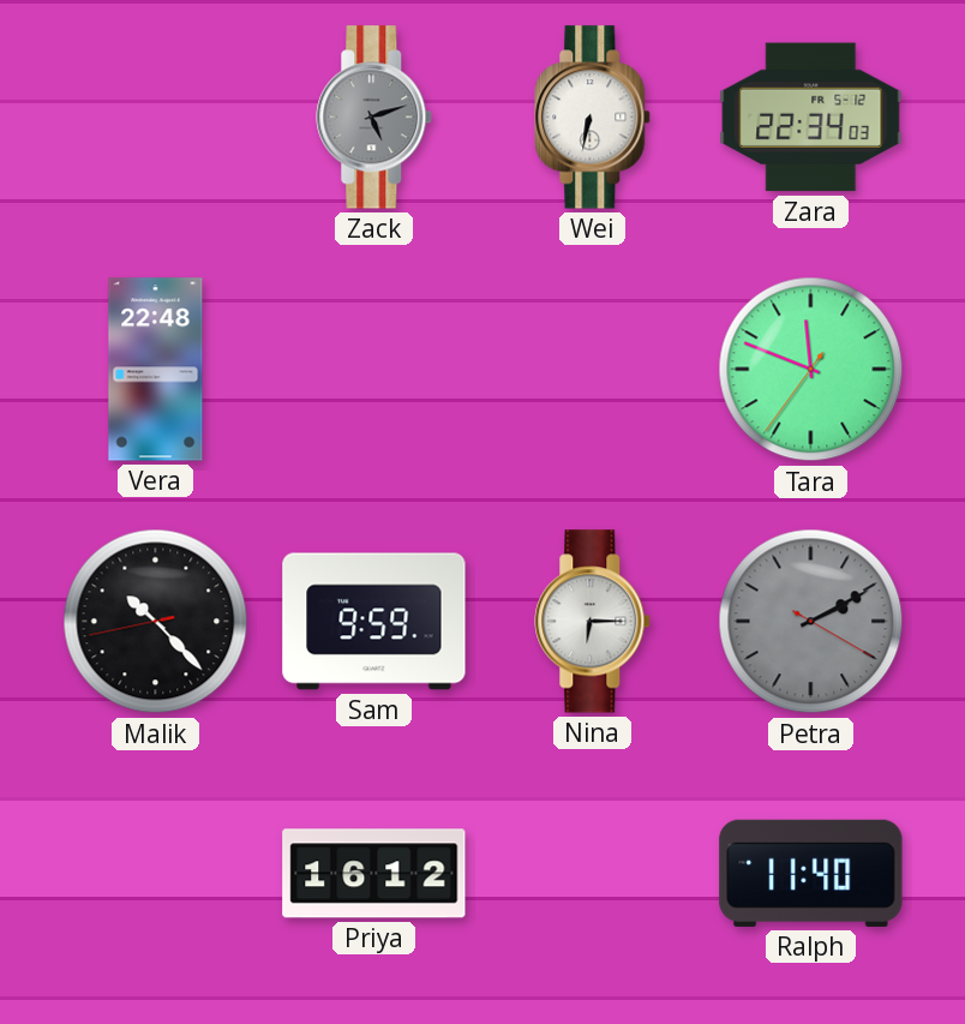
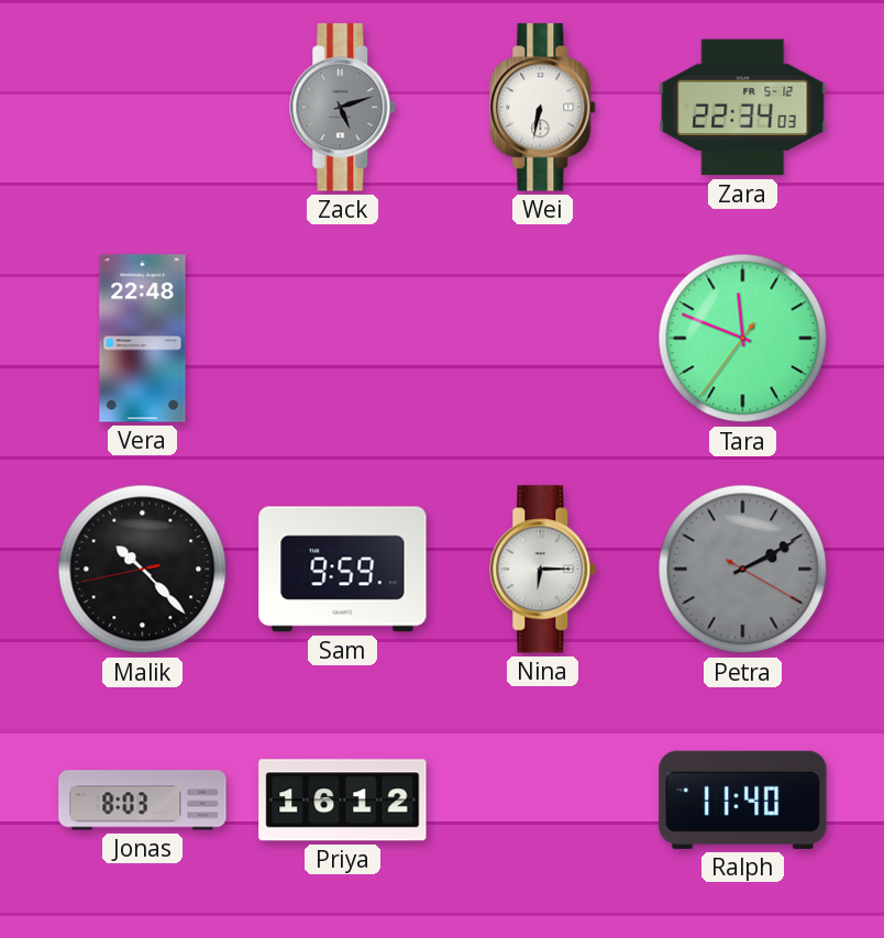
Jonas: none -> 8:03 (143, 801)
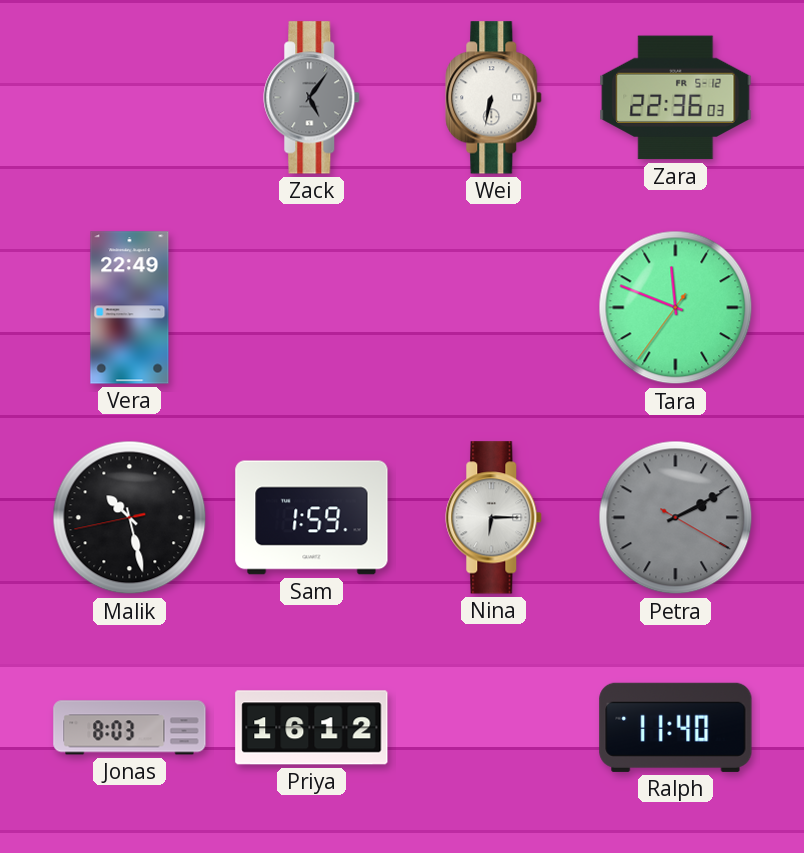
Zack: 5:12 -> 5:06 (312, 98)
Zara: 22:34 -> 22:36 (676, 98)
Vera: 22:48 -> 22:49 (130, 308)
Malik: 10:22 -> 10:27 (130, 518)
Sam: 9:59 -> 1:59 (312, 518)
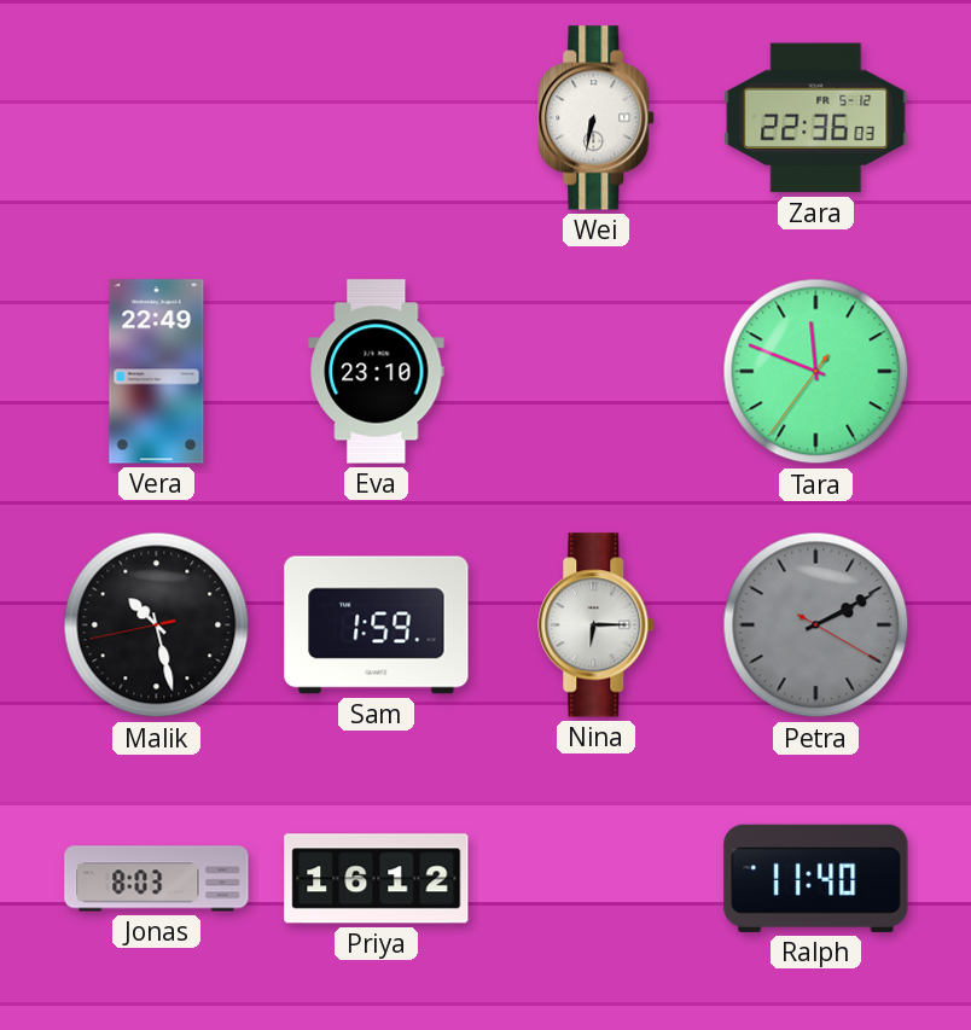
Zack: 5:06 -> none (312, 98)
Eva: none -> 23:10 (377, 372)
